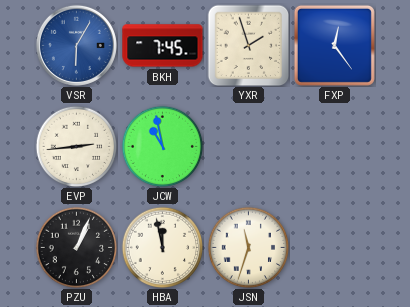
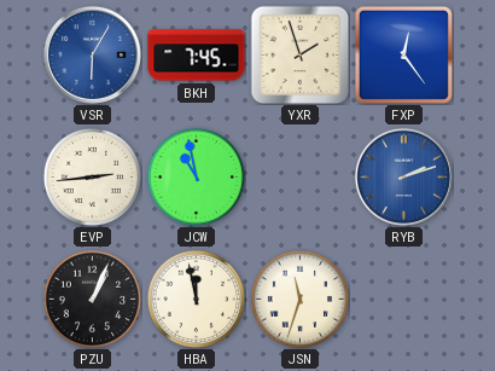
RYB: none -> 2:12 (403, 176)
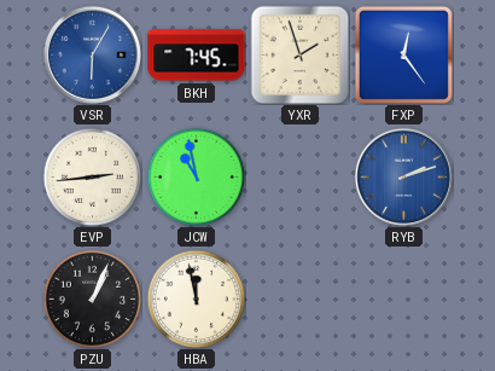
JSN: 11:33 -> none (299, 298)
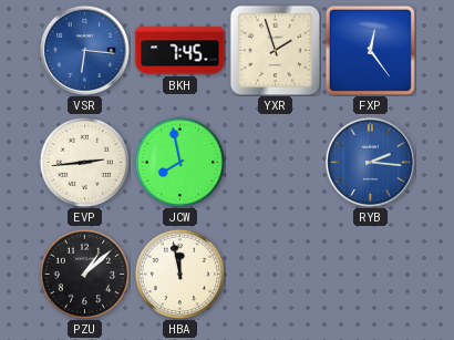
VSR: 6:05 -> 6:16 (84, 50)
JCW: 10:58 -> 7:58 (179, 162)
RYB: 2:12 -> 2:16 (370, 162)
PZU: 1:04 -> 1:08 (84, 274)
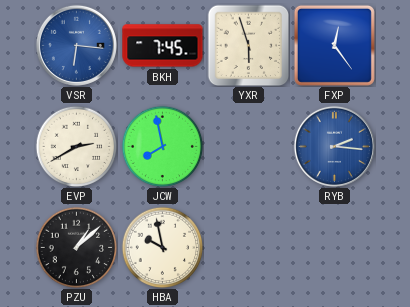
YXR: 1:57 -> 5:57 (248, 45)
EVP: 2:44 -> 2:40 (76, 146)
HBA: 11:58 -> 9:58 (162, 247)
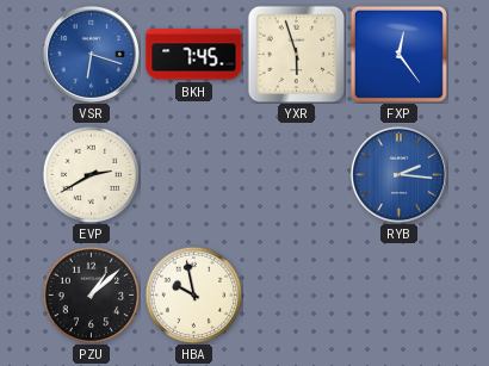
VSR: 6:16 -> 6:18 (91, 54)
JCW: 7:58 -> none (162, 146)
